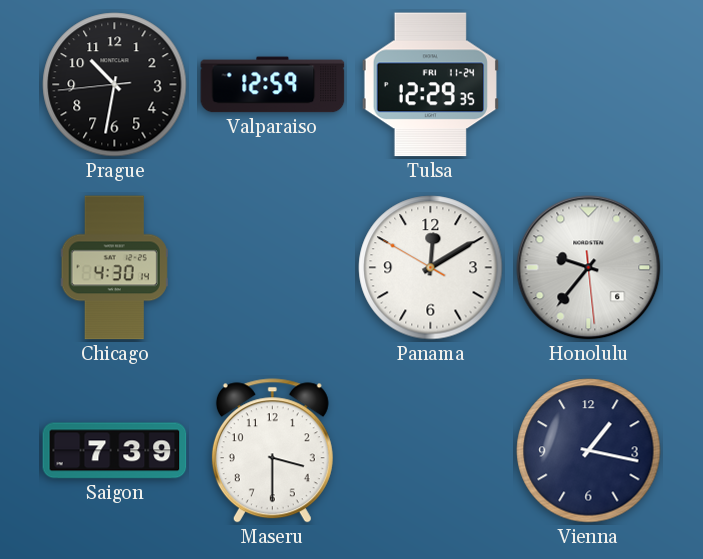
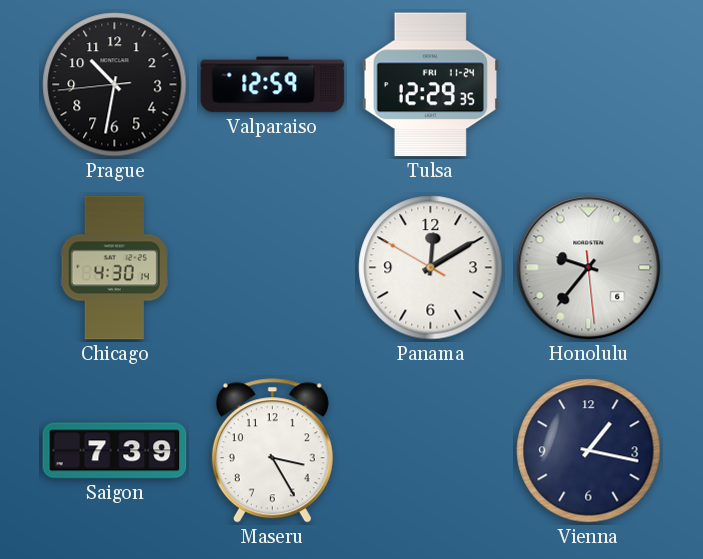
Maseru: 3:30 -> 3:25 (272, 451)
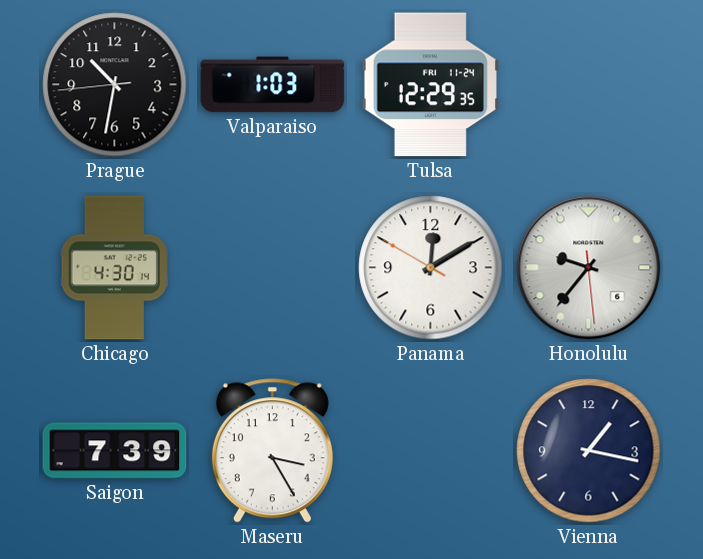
Valparaiso: 12:59 -> 1:03 (273, 85)
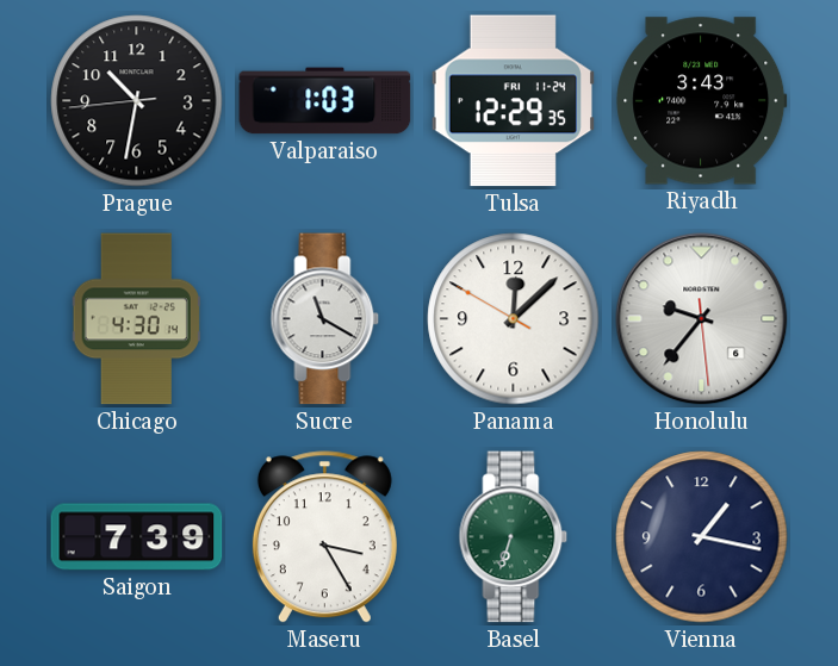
Riyadh: none -> 3:43 (702, 101)
Sucre: none -> 11:20 (325, 319)
Panama: 12:09 -> 12:07 (514, 319)
Basel: none -> 6:33 (514, 537)
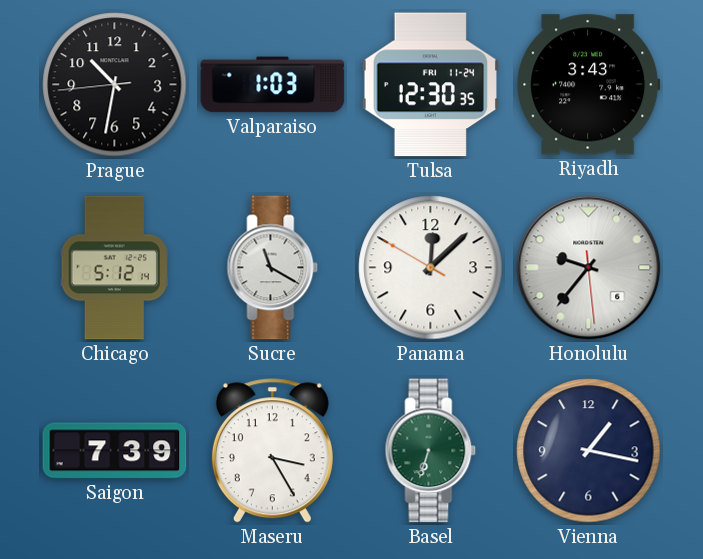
Tulsa: 12:29 -> 12:30 (430, 85)
Chicago: 4:30 -> 5:12 (114, 268)
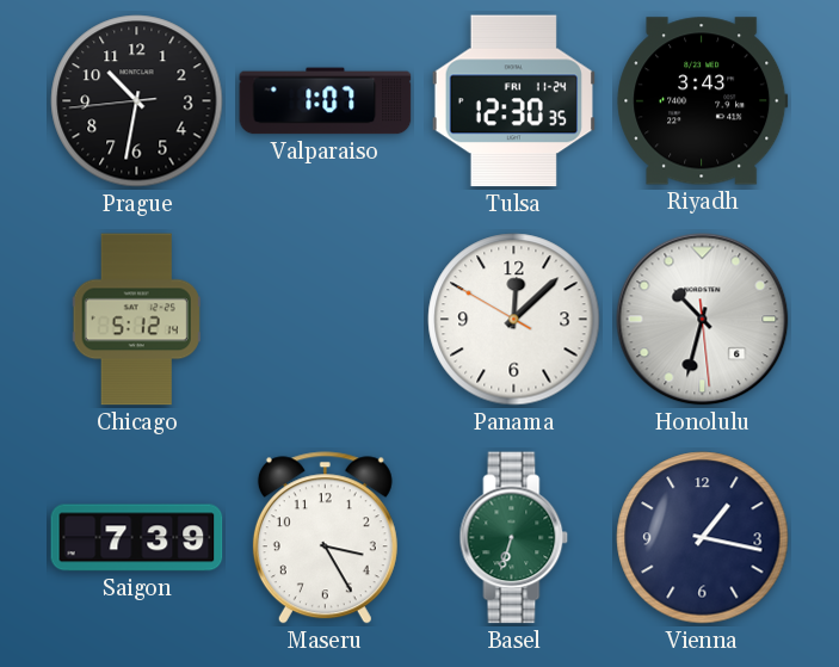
Valparaiso: 1:03 -> 1:07 (326, 101)
Sucre: 11:20 -> none (273, 268)
Honolulu: 9:36 -> 10:32 (703, 320)
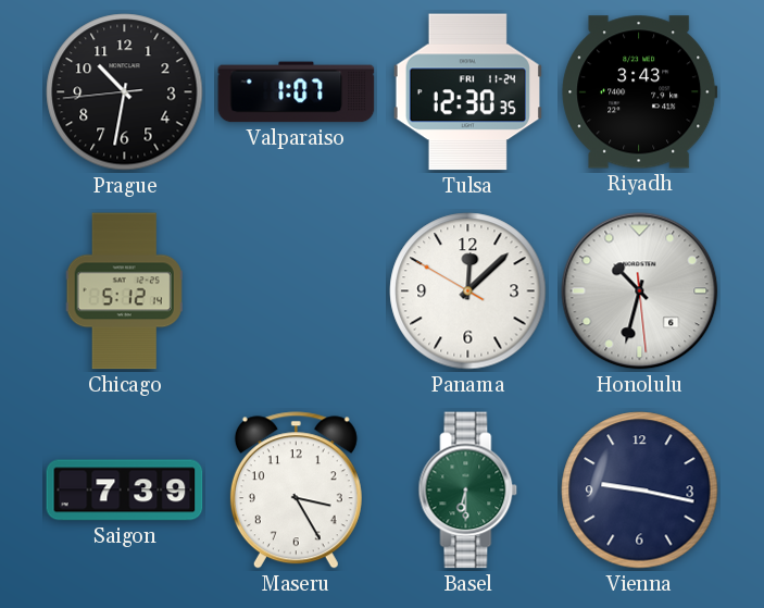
Basel: 6:33 -> 6:30 (468, 491)
Vienna: 1:17 -> 9:17 (640, 491)
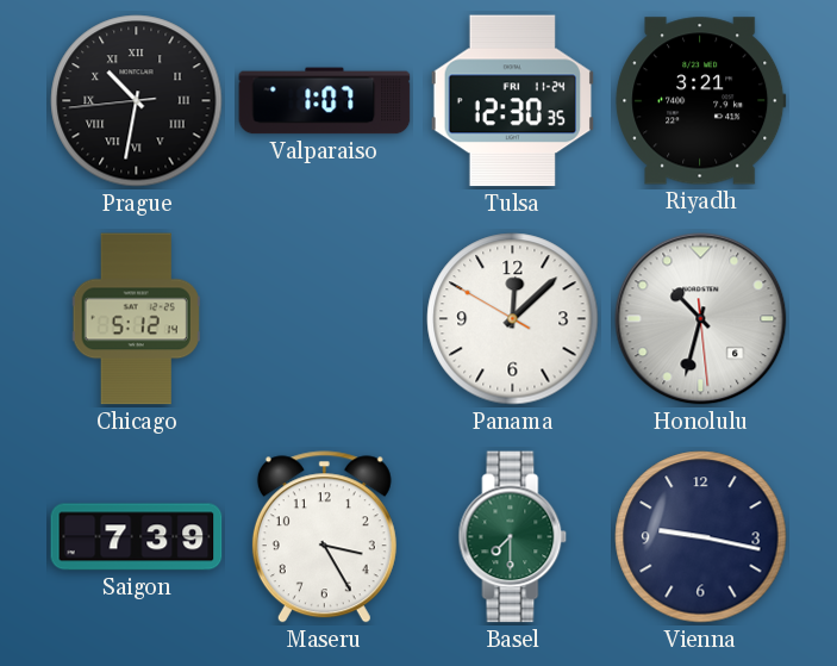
Prague numerals: Arabic -> Roman (137, 101)
Riyadh: 3:43 -> 3:21 (701, 101)
Basel: 6:30 -> 7:30 (513, 537)
